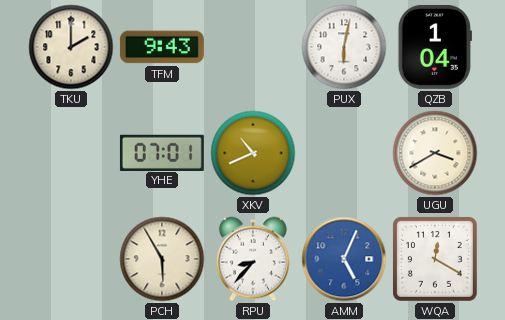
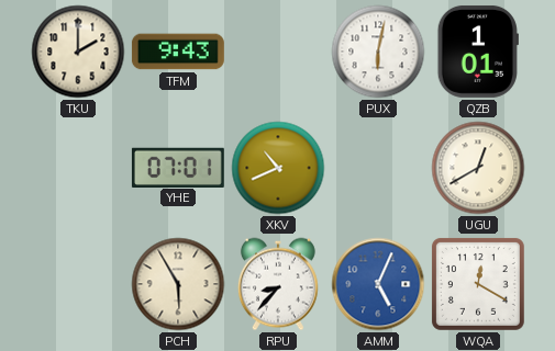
QZB: 1:04 -> 1:01 (478, 52)
UGU: 3:40 -> 12:40 (478, 168)
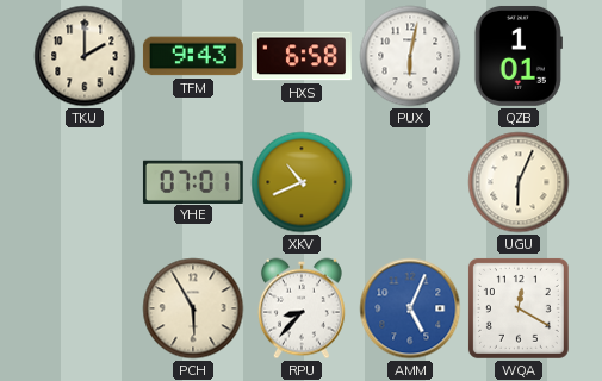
HXS: none -> 6:58 (302, 56)
UGU: 12:40 -> 6:04 (519, 182)
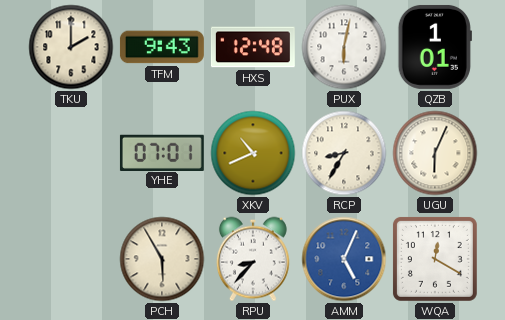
HXS: 6:58 -> 12:48 (253, 47)
RCP: none -> 8:35 (344, 153)
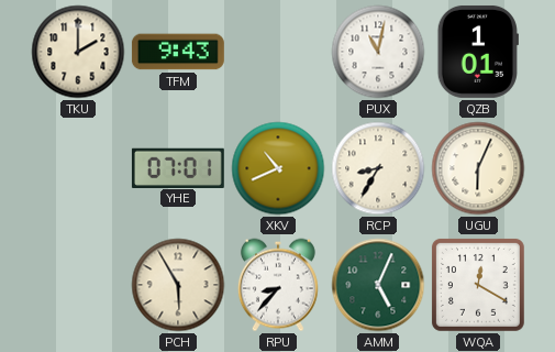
HXS: 12:48 -> none (253, 47)
PUX: 6:02 -> 11:02 (378, 52)
AMM dial: blue -> green (378, 285)
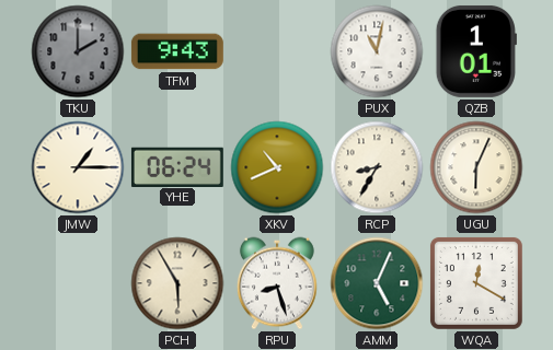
TKU dial: cream -> grey (78, 51)
JMW: none -> 1:15 (78, 167)
YHE: 07:01 -> 06:24 (177, 166)
RPU: 8:37 -> 8:27 (277, 283)
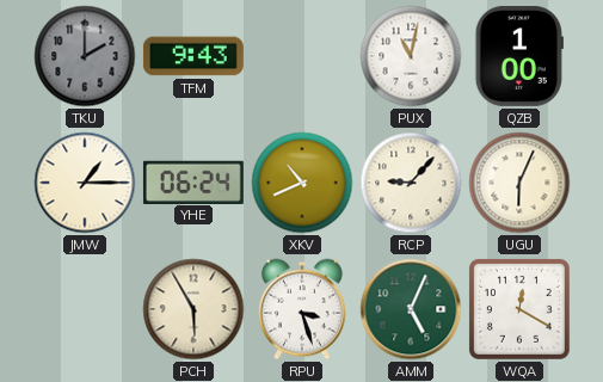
QZB: 1:01 -> 1:00 (519, 56)
RCP: 8:35 -> 9:07 (411, 183)
RPU: 8:27 -> 3:27 (302, 309)
